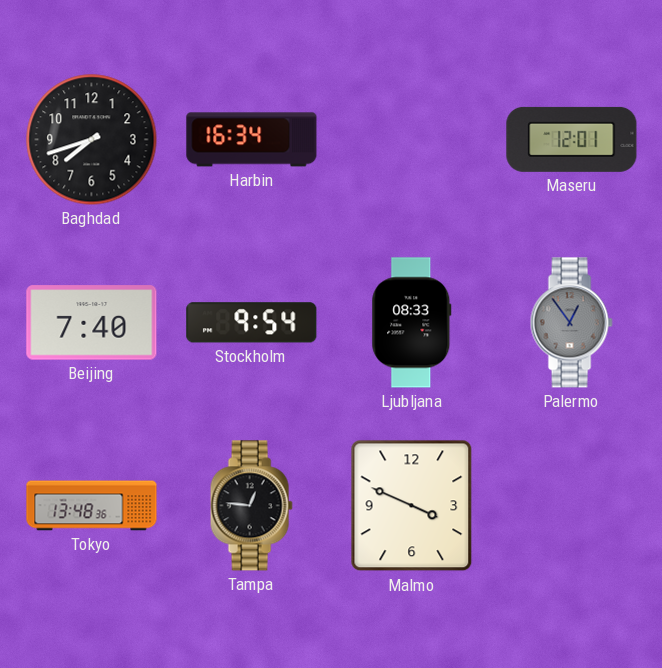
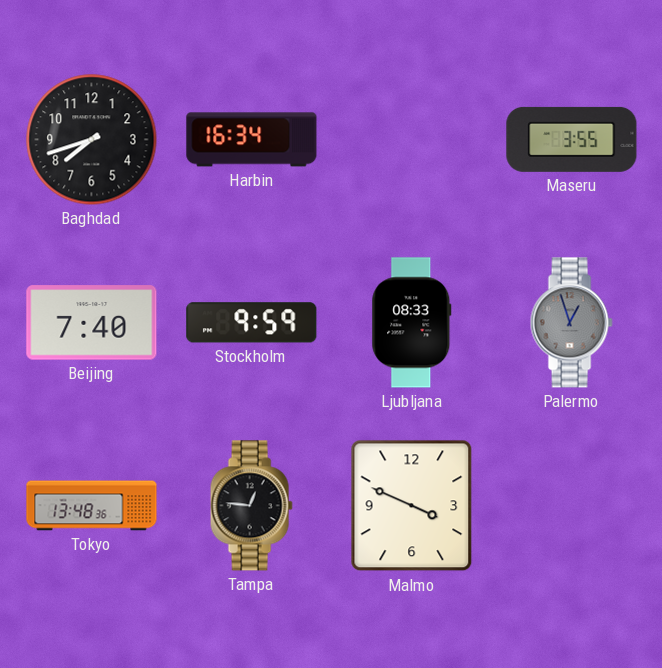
Maseru: 12:01 -> 3:55 (572, 139)
Stockholm: 9:54 -> 9:59 (252, 323)
Palermo: 12:54 -> 12:57 (571, 323)
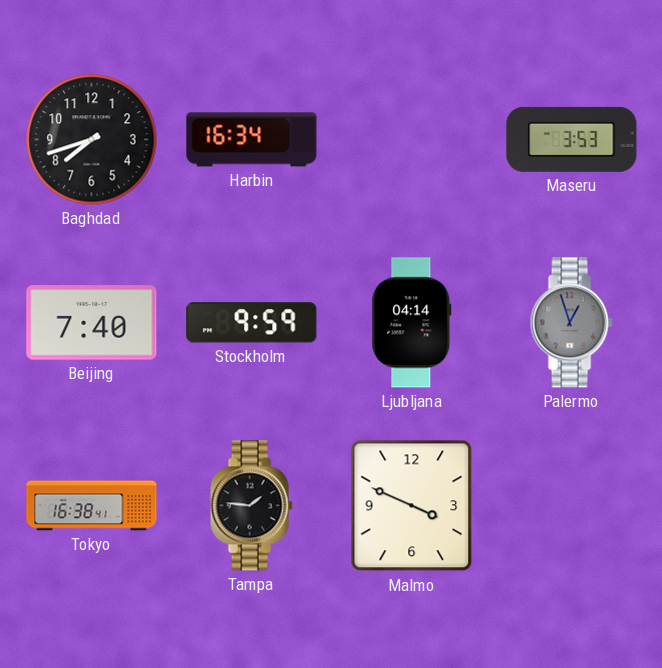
Maseru: 3:55 -> 3:53 (572, 139)
Ljubljana: 08:33 -> 04:14 (412, 323)
Tokyo: 13:48 -> 16:38 (92, 506)
Tampa: 12:46 -> 1:46 (251, 506)
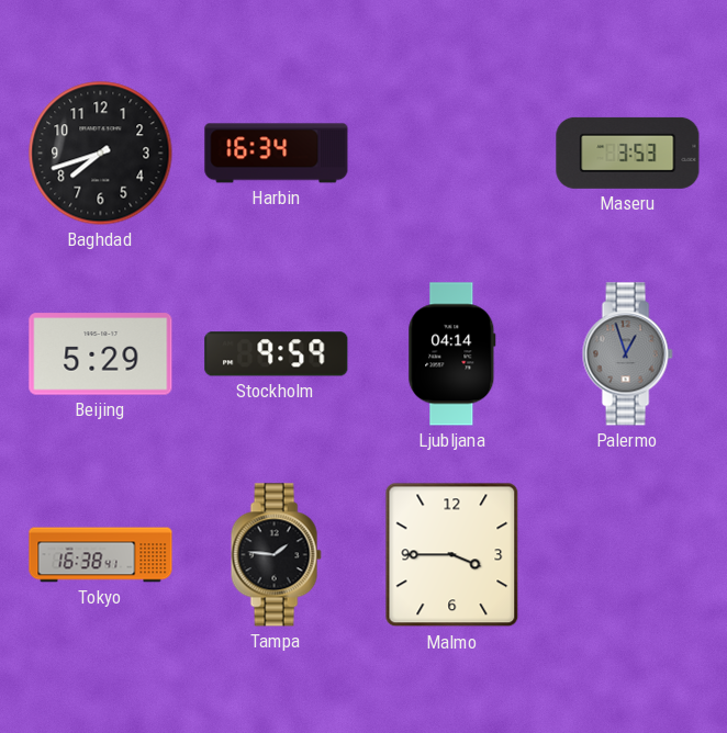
Beijing: 7:40 -> 5:29 (101, 354)
Malmo: 3:49 -> 3:45 (452, 555)
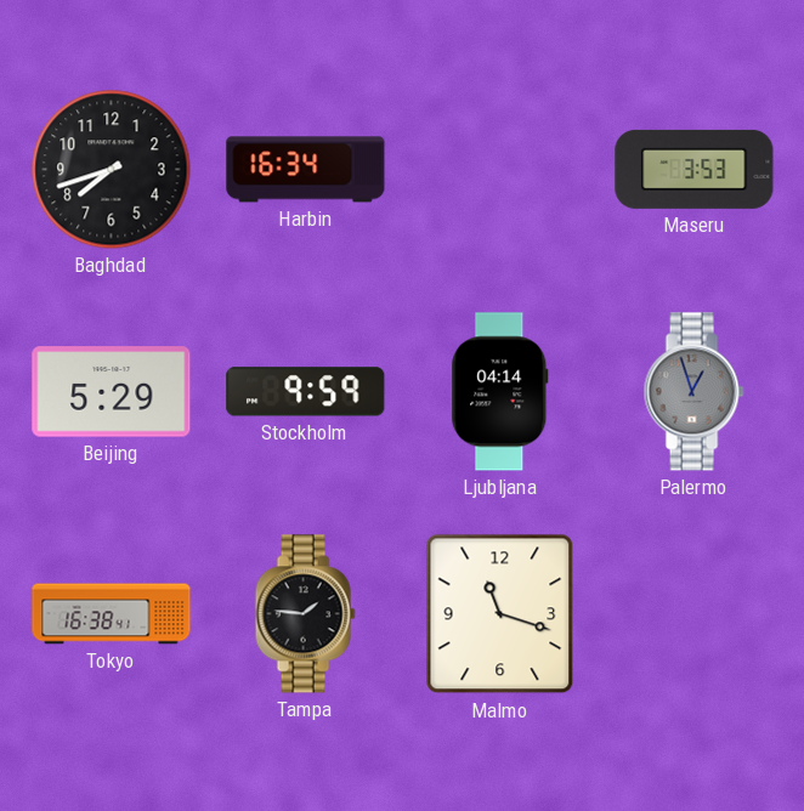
Malmo: 3:45 -> 11:18 (500, 614)
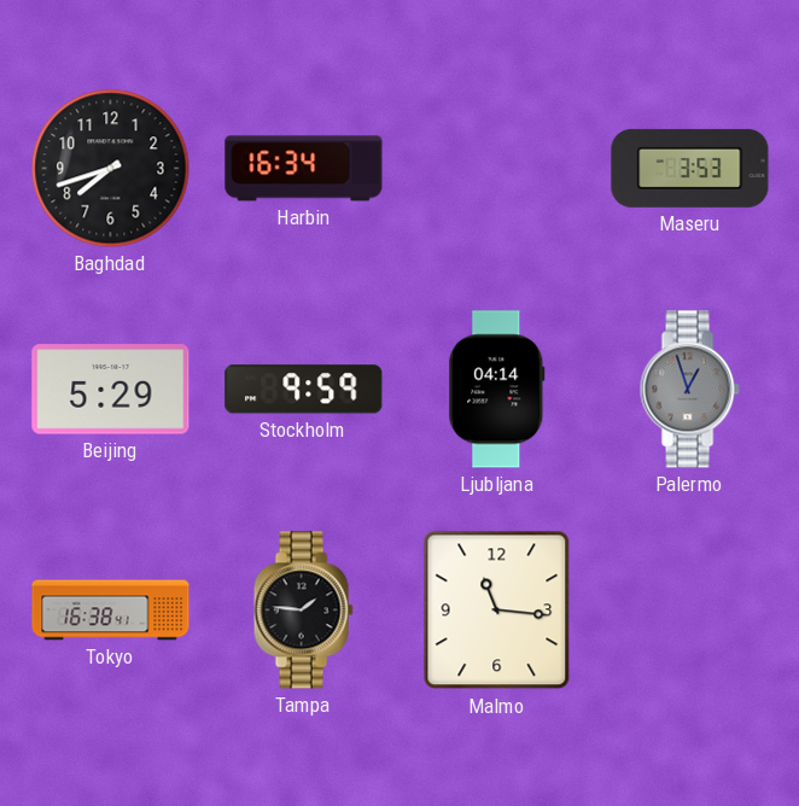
Malmo: 11:18 -> 11:16 (497, 611)
